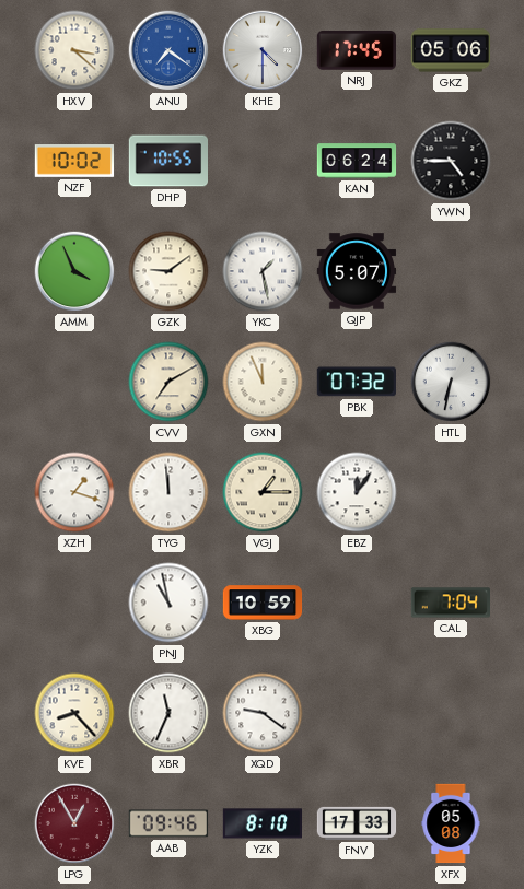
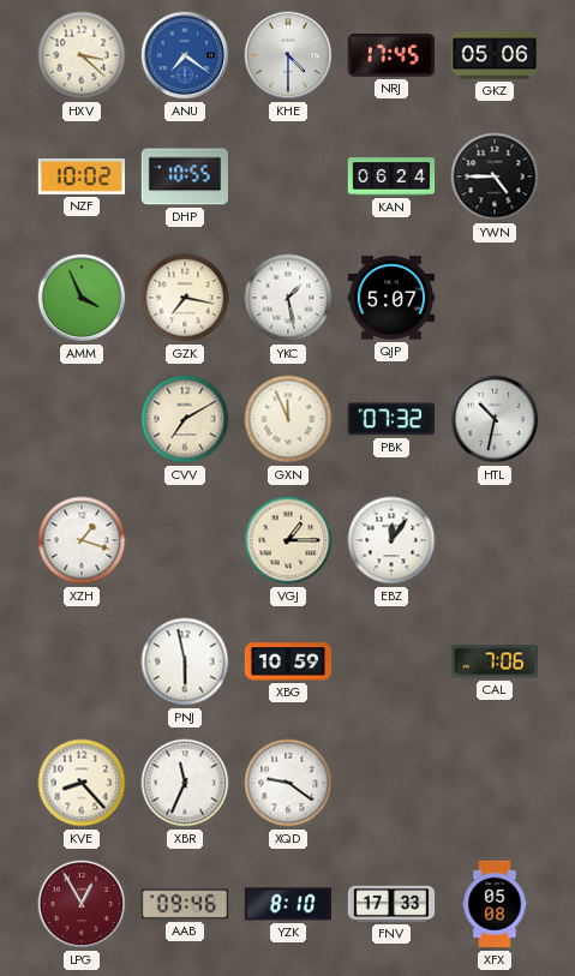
GZK: 9:09 -> 7:17 (185, 298)
HTL: 6:32 -> 10:32 (495, 419)
TYG: 11:59 -> none (168, 492)
PNJ: 10:58 -> 5:58 (185, 661)
CAL: 7:04 -> 7:06 (493, 661)
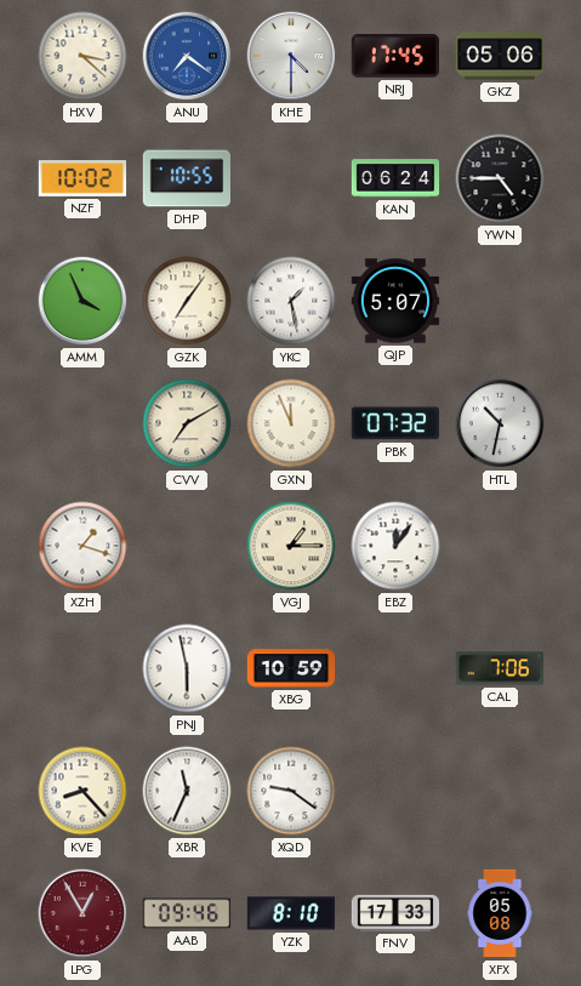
GZK: 7:17 -> 7:06 (187, 301)
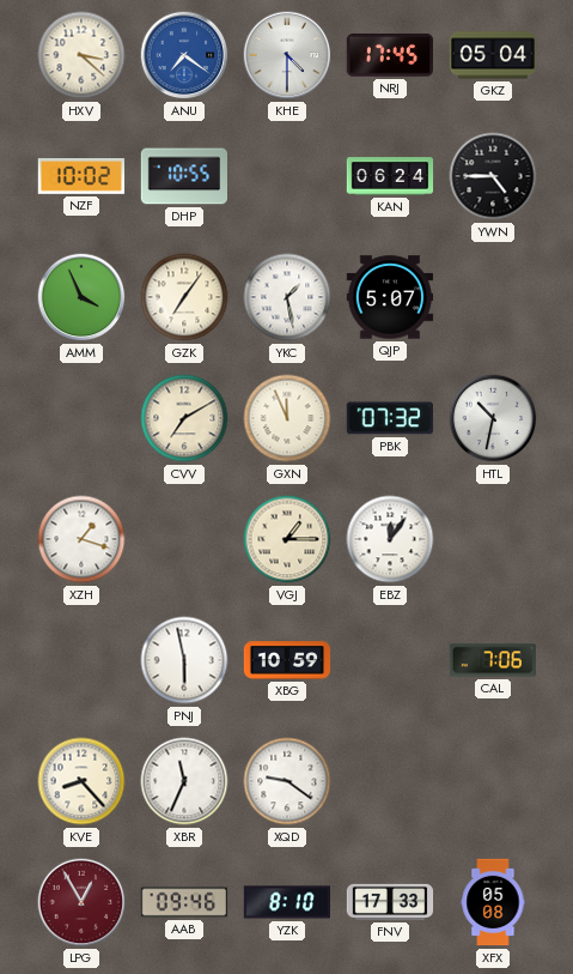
GKZ: 05:06 -> 05:04 (493, 55)
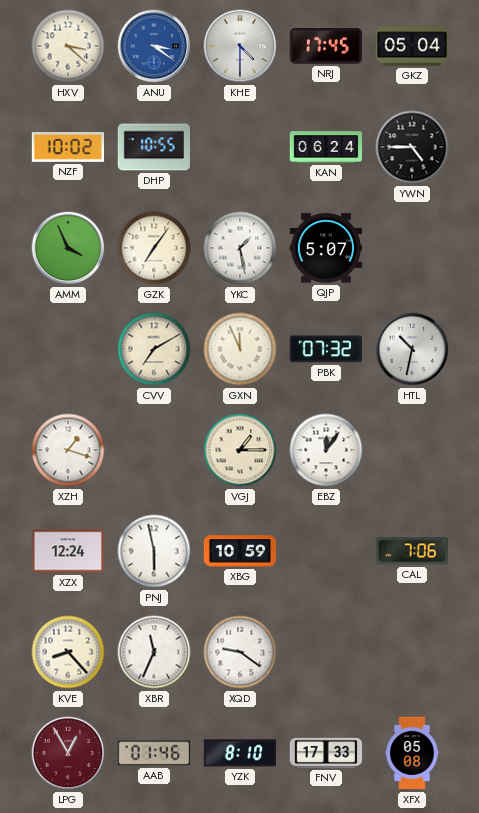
ANU: 7:21 -> 3:21 (154, 46)
XZX: none -> 12:24 (68, 551)
AAB: 09:46 -> 01:46 (154, 753)
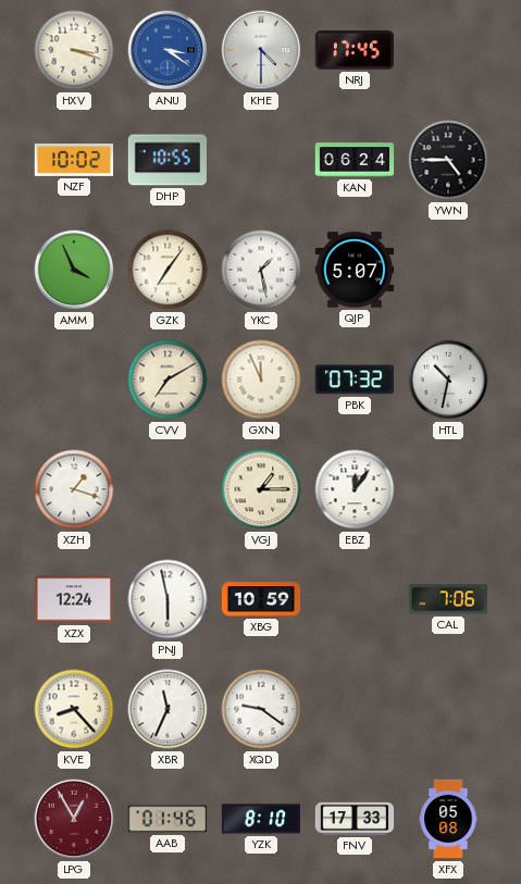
HXV: 3:22 -> 3:18 (74, 50)
GKZ: 05:04 -> none (412, 46)
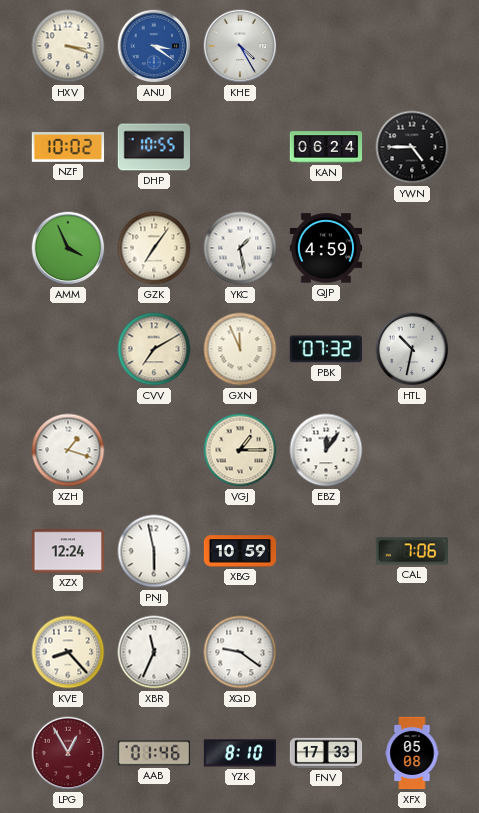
KHE: 4:30 -> 4:25 (240, 46)
NRJ: 17:45 -> none (353, 51)
QJP: 5:07 -> 4:59 (326, 248)
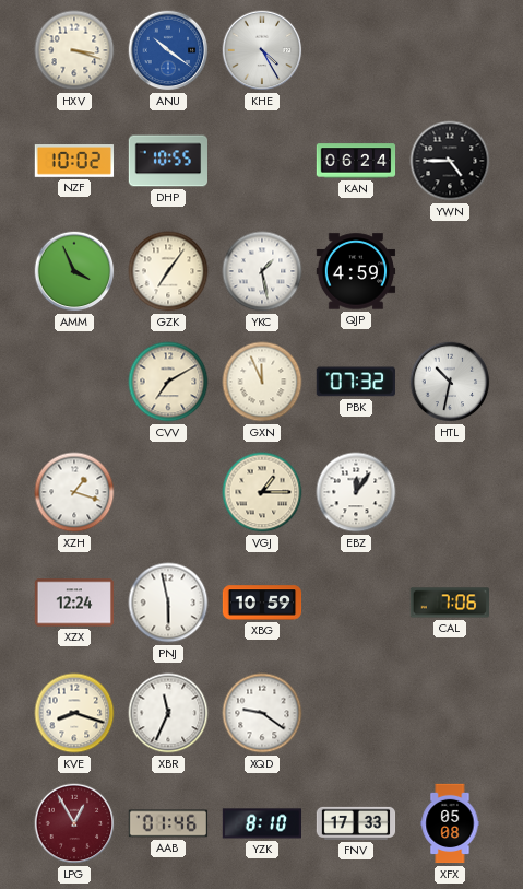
ANU: 3:21 -> 10:21 (168, 50)
KVE: 8:23 -> 8:18 (74, 713)
